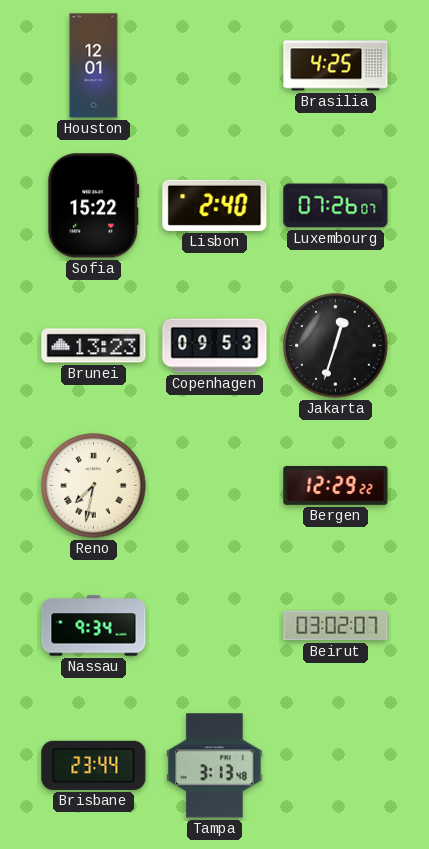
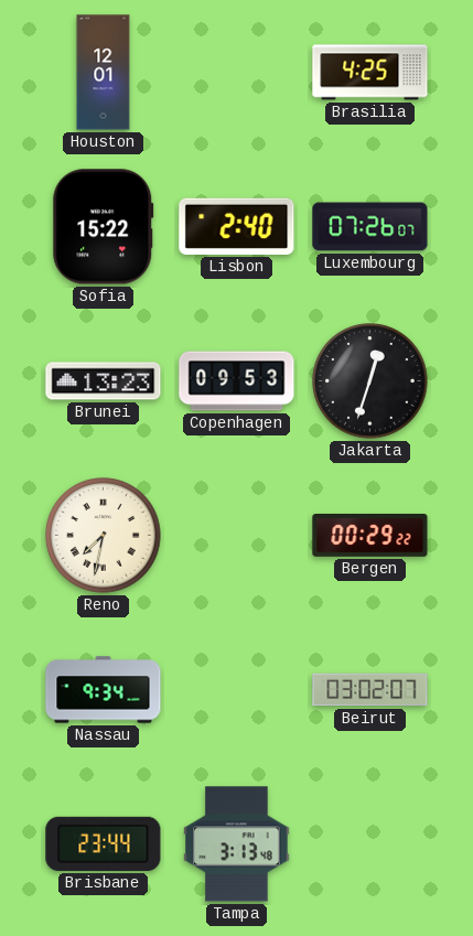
Bergen: 12:29 -> 00:29 (370, 536)
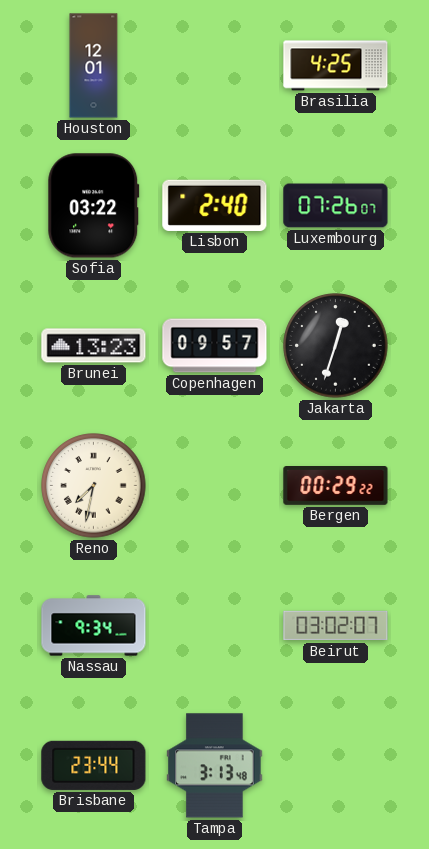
Sofia: 15:22 -> 03:22 (94, 206)
Copenhagen: 09:53 -> 09:57 (215, 346)
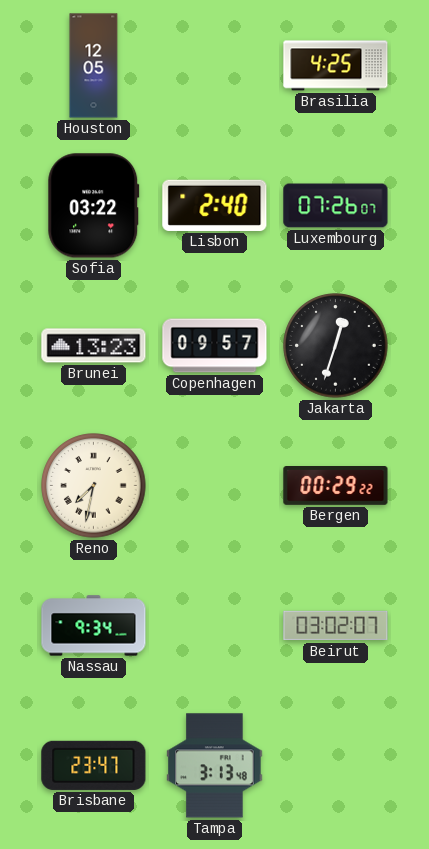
Houston: 12:01 -> 12:05 (94, 66)
Brisbane: 23:44 -> 23:47 (94, 765)
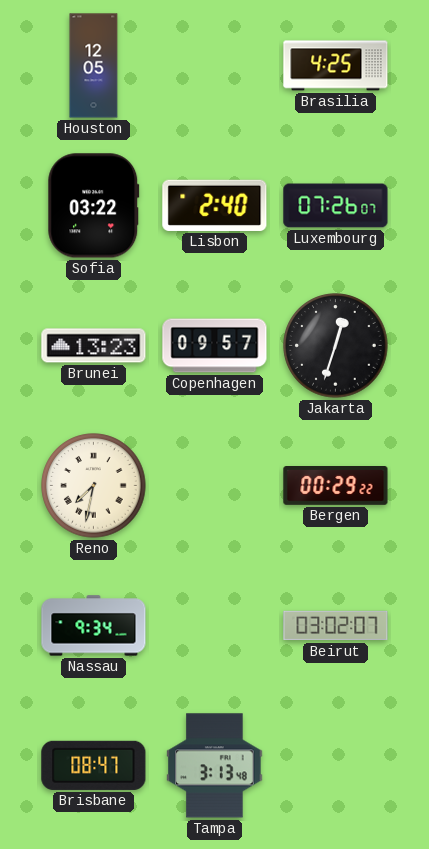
Brisbane: 23:47 -> 08:47 (94, 765)
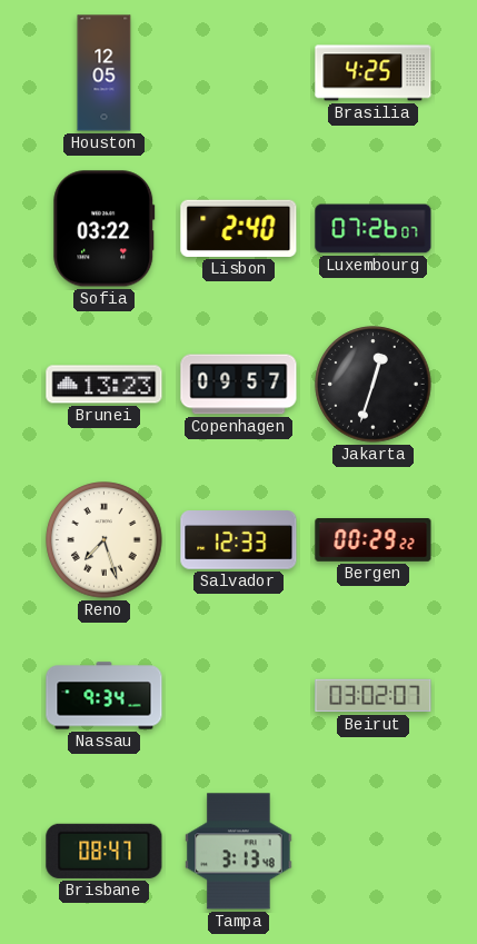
Reno: 7:32 -> 7:27 (105, 540)
Salvador: none -> 12:33 (239, 540)
